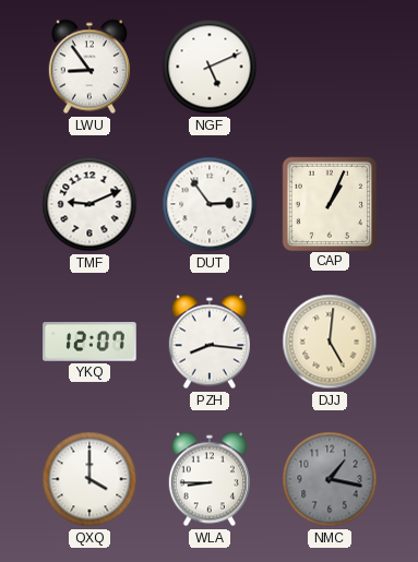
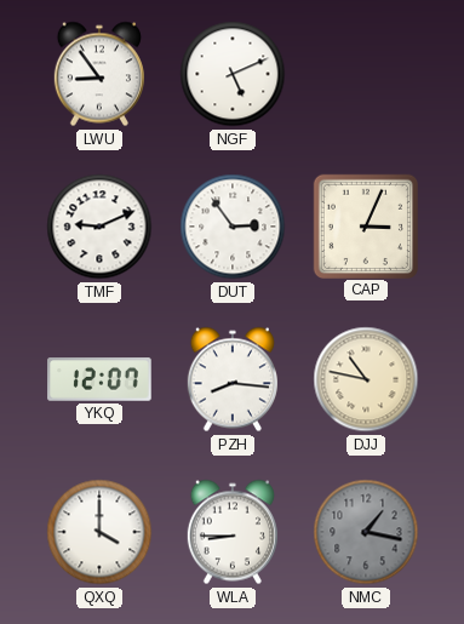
CAP: 1:04 -> 3:04 (365, 225)
DJJ: 5:01 -> 10:47 (366, 379)
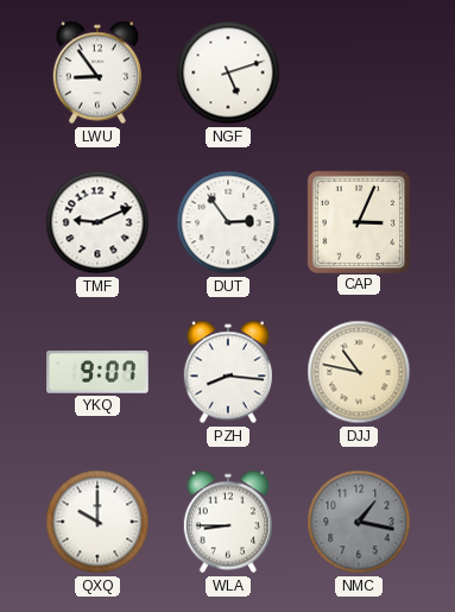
NGF: 5:11 -> 5:12 (228, 72)
YKQ: 12:07 -> 9:07 (97, 372)
QXQ: 4:00 -> 10:00 (97, 522)
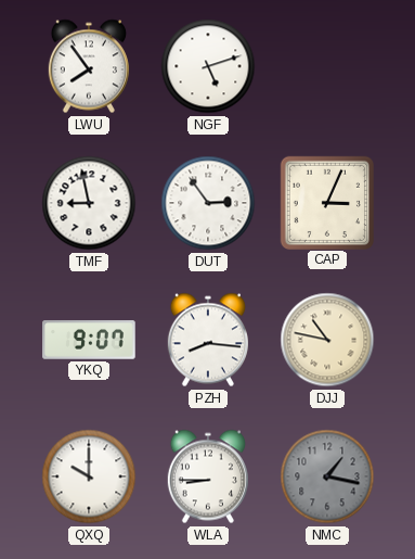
LWU: 8:54 -> 7:54 (89, 66)
TMF: 9:11 -> 8:58 (89, 203)
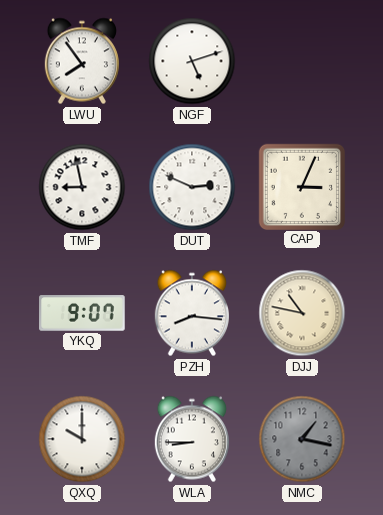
DUT: 2:54 -> 2:49 (192, 187)
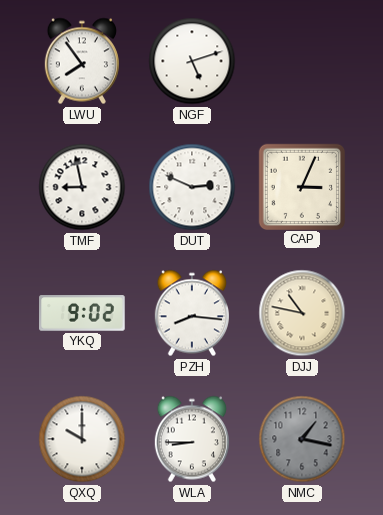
YKQ: 9:07 -> 9:02 (82, 313)
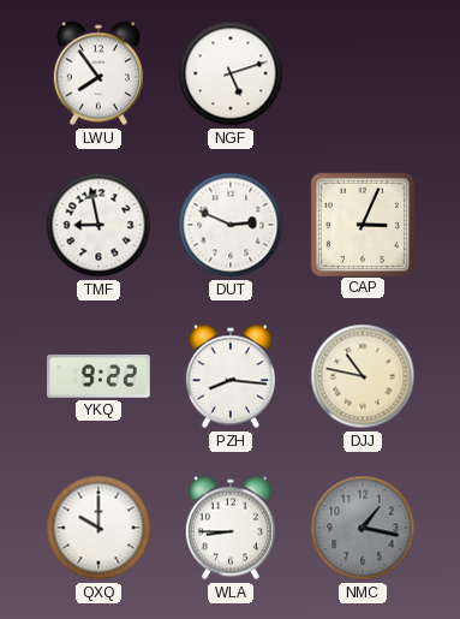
YKQ: 9:02 -> 9:22 (98, 376)
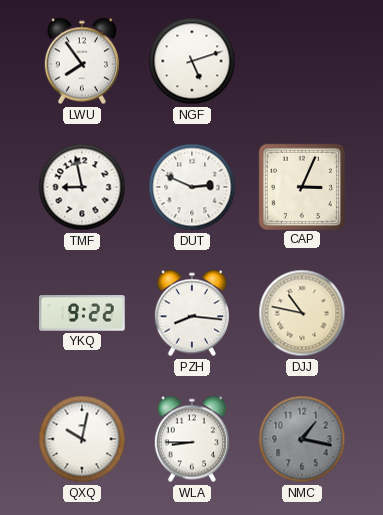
QXQ: 10:00 -> 10:02 (82, 439)
